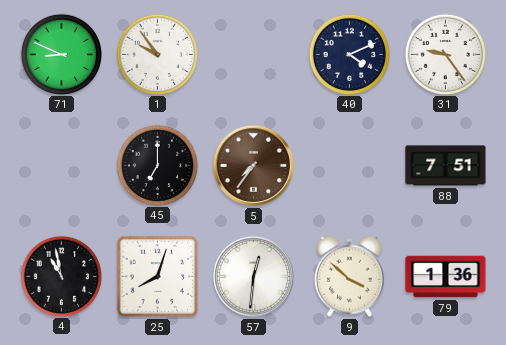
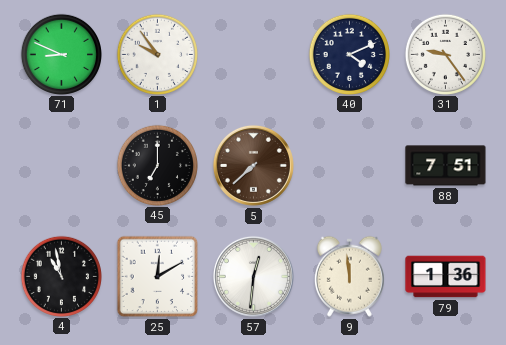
5: 7:36 -> 7:38 (253, 165)
25: 8:03 -> 12:10 (158, 277)
9: 3:52 -> 11:59 (349, 276)
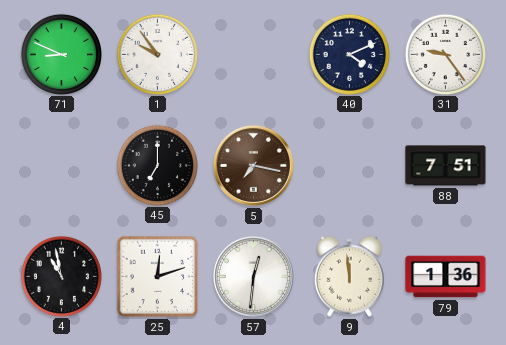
5: 7:38 -> 7:17 (253, 165)
25: 12:10 -> 12:12 (158, 277)
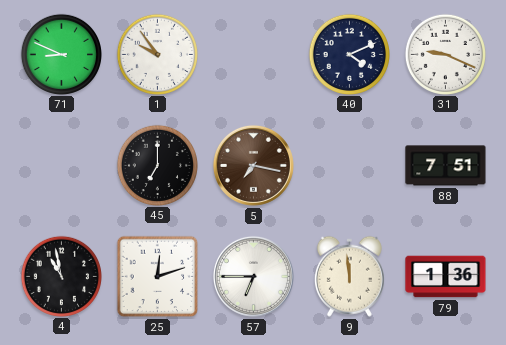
31: 9:24 -> 9:19 (445, 54)
57: 12:31 -> 6:45 (253, 276)
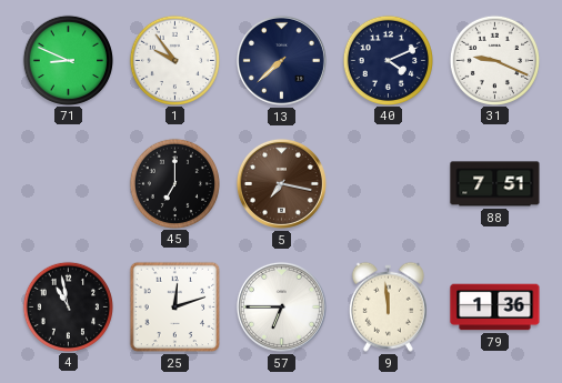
13: none -> 7:38 (281, 60)
